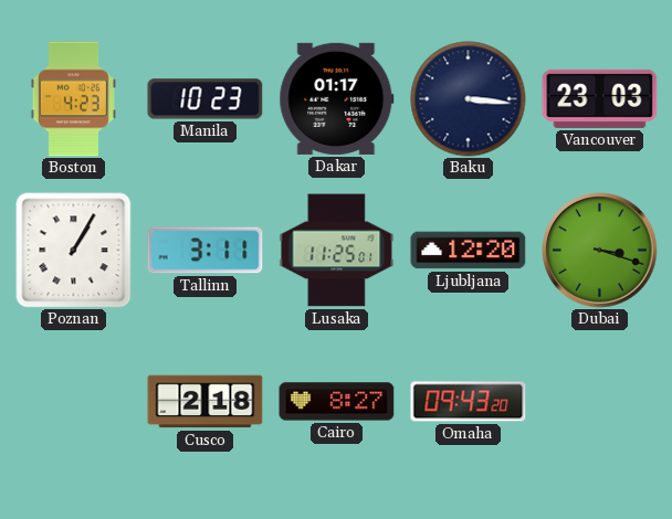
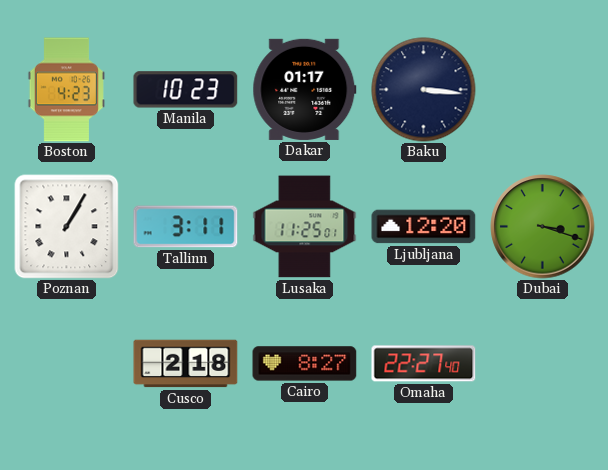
Vancouver: 23:03 -> none (600, 98)
Omaha: 09:43 -> 22:27 (424, 364)
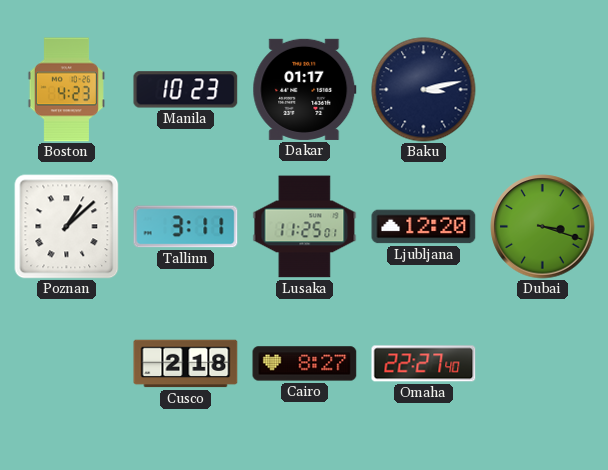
Baku: 3:16 -> 3:13 (424, 90)
Poznan: 1:05 -> 1:08 (66, 227)
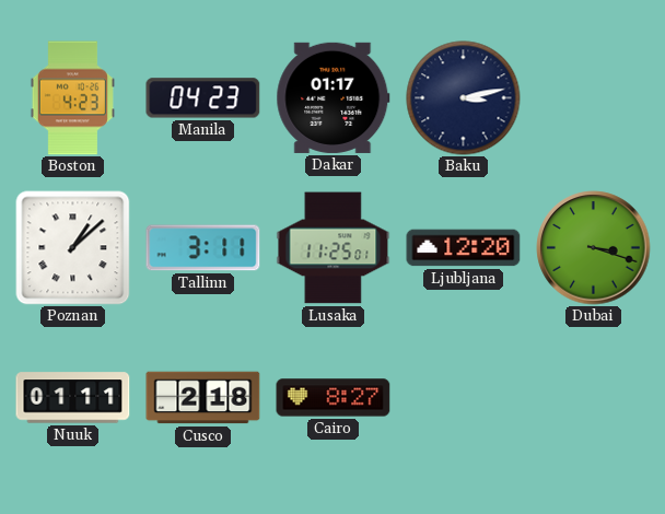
Manila: 10:23 -> 04:23 (203, 98)
Nuuk: none -> 01:11 (73, 398)
Omaha: 22:27 -> none (424, 364)
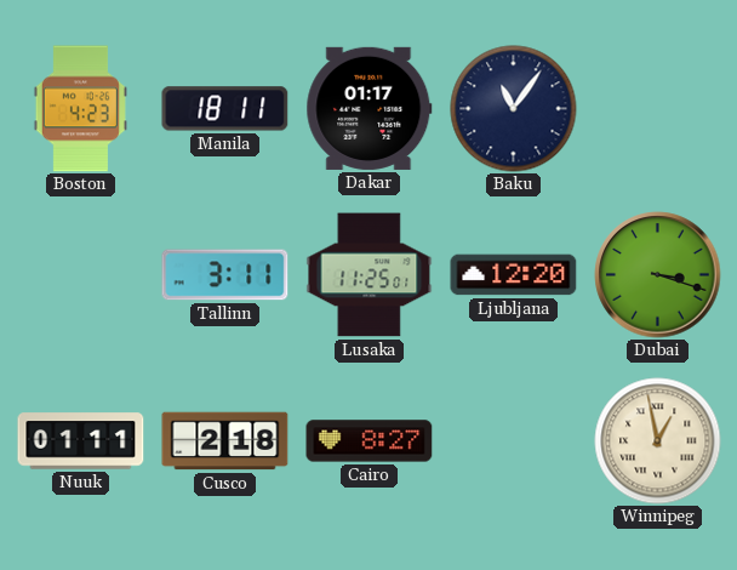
Manila: 04:23 -> 18:11 (225, 109)
Baku: 3:13 -> 11:06 (514, 109)
Poznan: 1:08 -> none (72, 248)
Winnipeg: none -> 12:58 (658, 441)
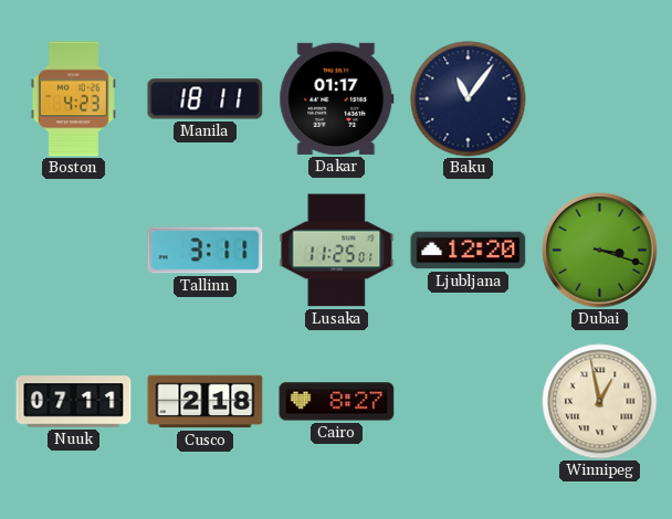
Nuuk: 01:11 -> 07:11 (74, 402)
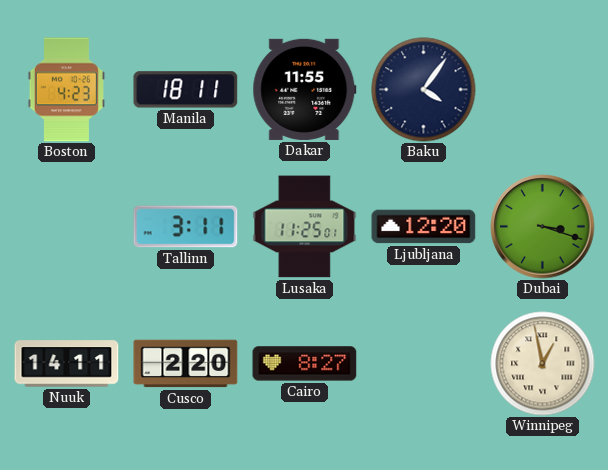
Dakar: 01:17 -> 11:55 (305, 89)
Baku: 11:06 -> 4:06 (424, 90)
Nuuk: 07:11 -> 14:11 (67, 364)
Cusco: 2:18 -> 2:20 (186, 364)
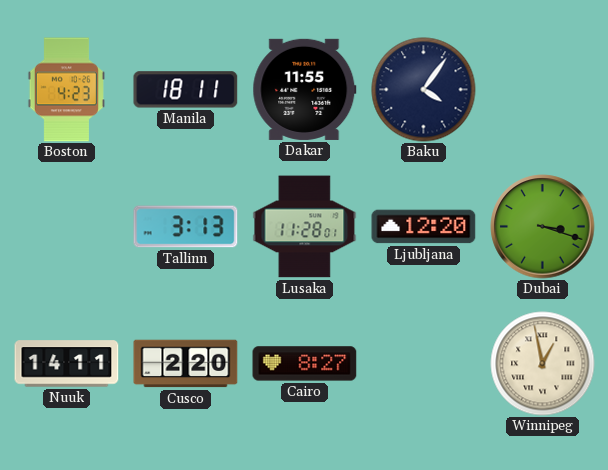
Tallinn: 3:11 -> 3:13 (186, 227)
Lusaka: 11:25 -> 11:28 (305, 227)
